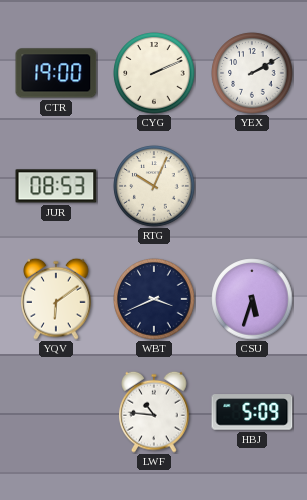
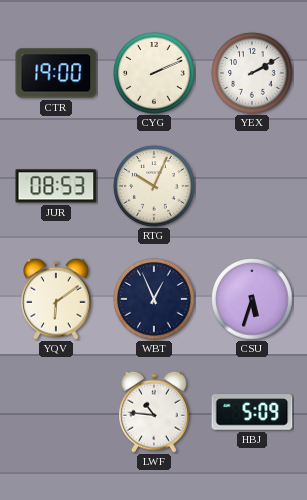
WBT: 3:41 -> 12:56 (154, 299)
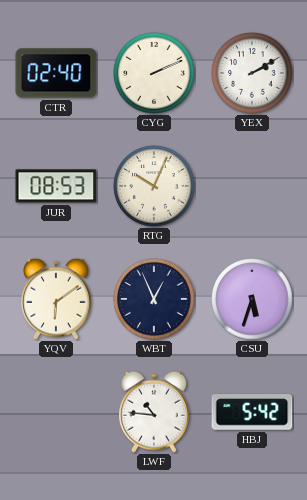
CTR: 19:00 -> 02:40 (56, 73)
HBJ: 5:09 -> 5:42 (252, 412)
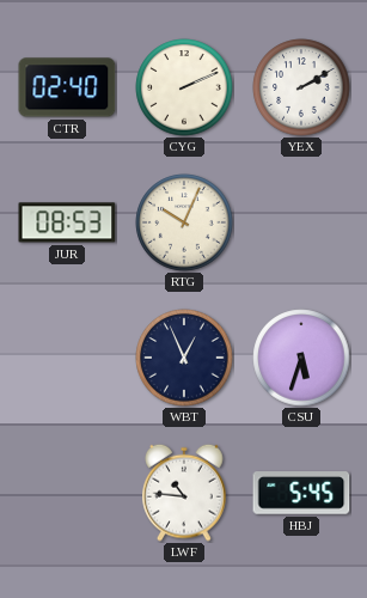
YQV: 6:09 -> none (56, 299)
HBJ: 5:42 -> 5:45 (301, 493)
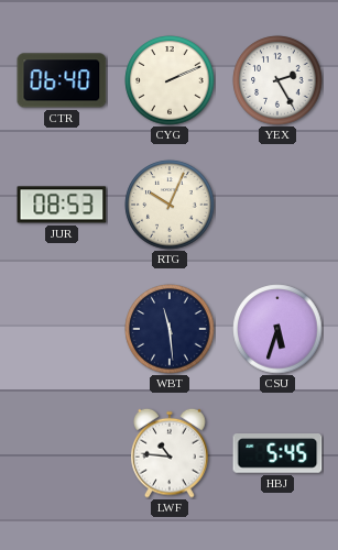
CTR: 02:40 -> 06:40 (62, 80)
YEX: 2:10 -> 2:25 (277, 80)
WBT: 12:56 -> 11:29 (170, 329)
